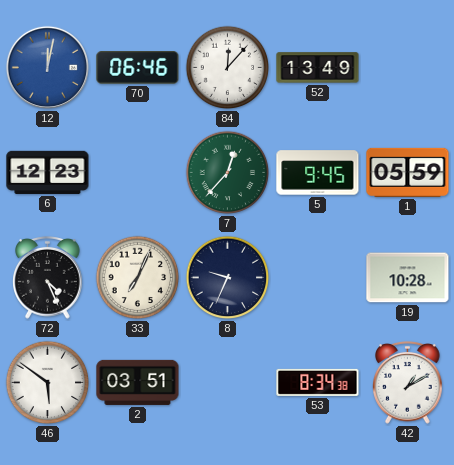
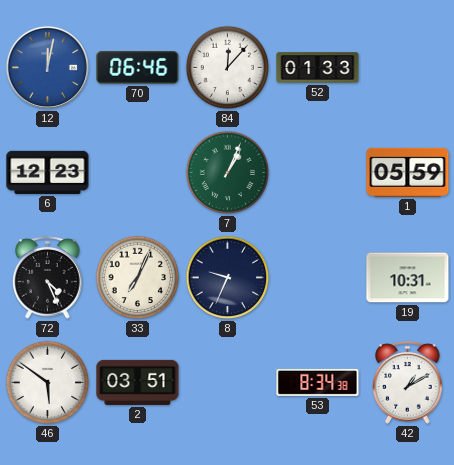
52: 13:49 -> 01:33 (318, 68)
7: 12:37 -> 1:04 (228, 173)
5: 9:45 -> none (318, 173)
19: 10:28 -> 10:31 (408, 278)
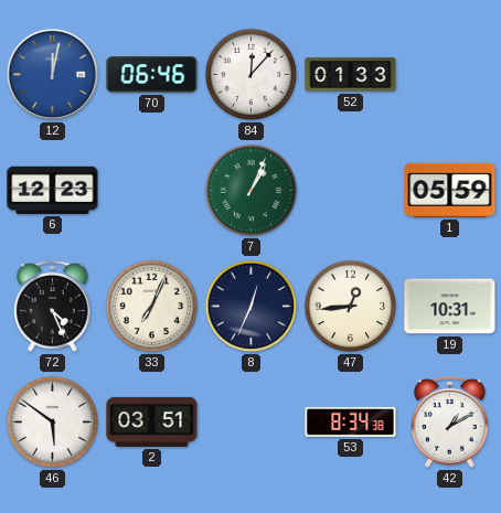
8: 9:34 -> 12:34 (252, 307)
47: none -> 12:44 (351, 307)
